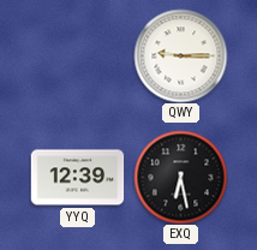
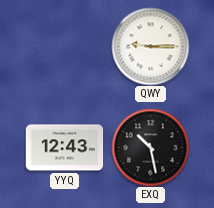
YYQ: 12:39 -> 12:43 (64, 148)
EXQ: 6:28 -> 10:28 (150, 147)
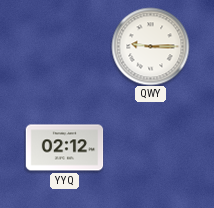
YYQ: 12:43 -> 02:12 (64, 148)
EXQ: 10:28 -> none (150, 147)
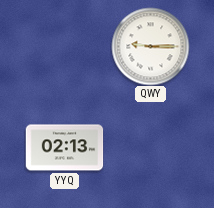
YYQ: 02:12 -> 02:13 (64, 148)
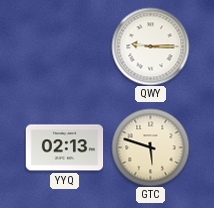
GTC: none -> 5:48 (150, 147)
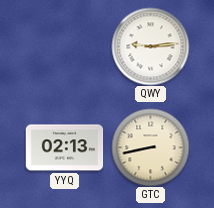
QWY: 9:15 -> 9:14 (150, 46)
GTC: 5:48 -> 8:43 (150, 147)
